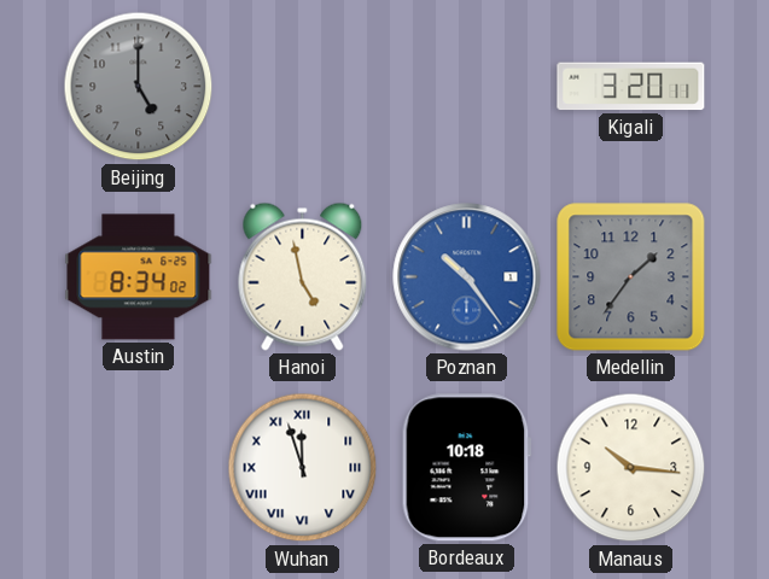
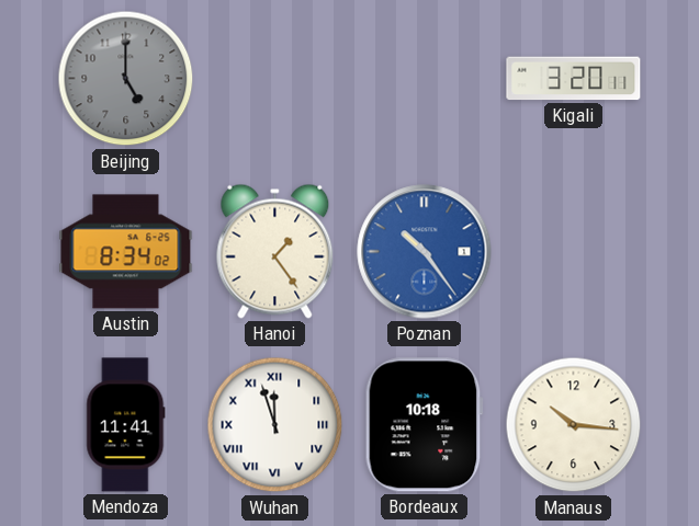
Hanoi: 4:58 -> 1:24 (275, 251)
Medellin: 1:36 -> none (631, 277)
Mendoza: none -> 11:41 (126, 425)
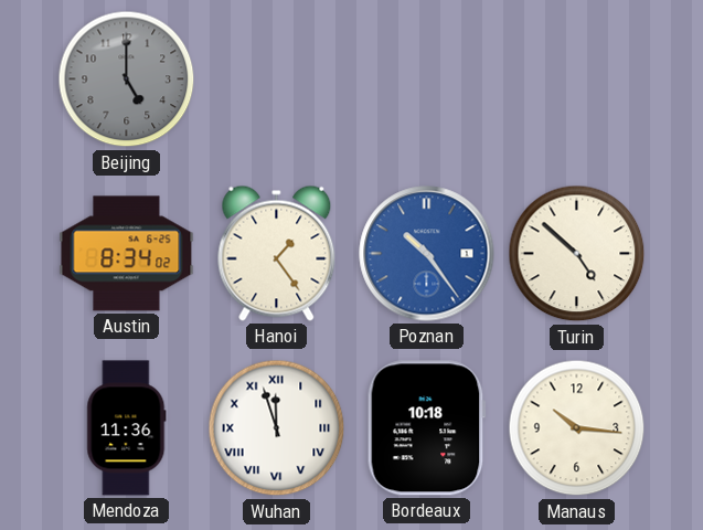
Kigali: 3:20 -> none (574, 79)
Turin: none -> 4:52 (577, 254)
Mendoza: 11:41 -> 11:36 (127, 428)
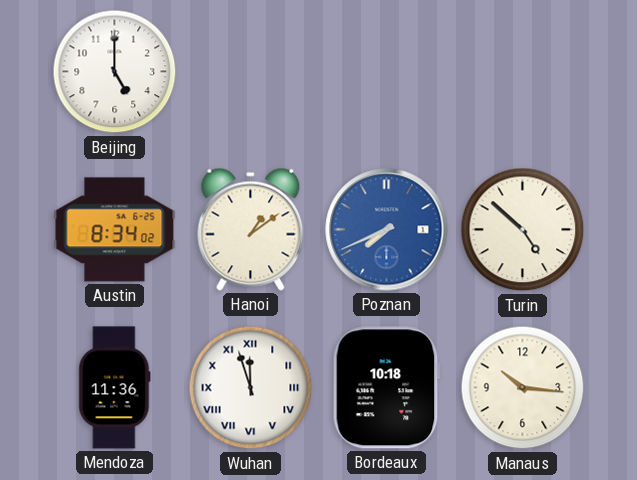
Beijing dial: grey -> white (115, 72)
Hanoi: 1:24 -> 1:09 (251, 229)
Poznan: 10:24 -> 7:41 (387, 230)
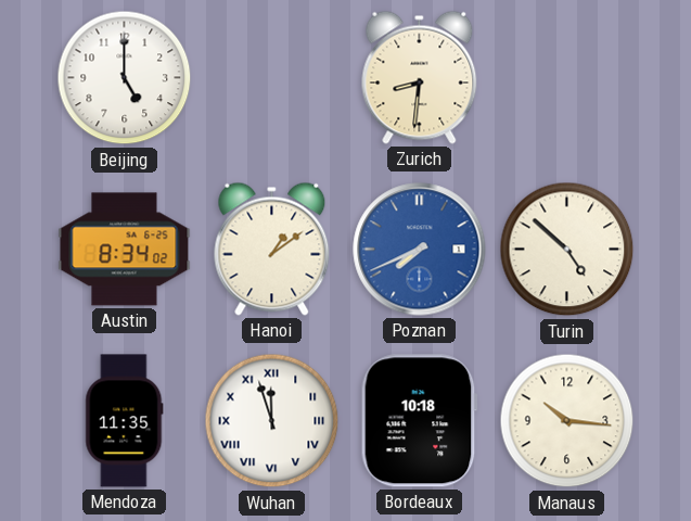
Zurich: none -> 8:31 (420, 77)
Mendoza: 11:36 -> 11:35 (125, 421)
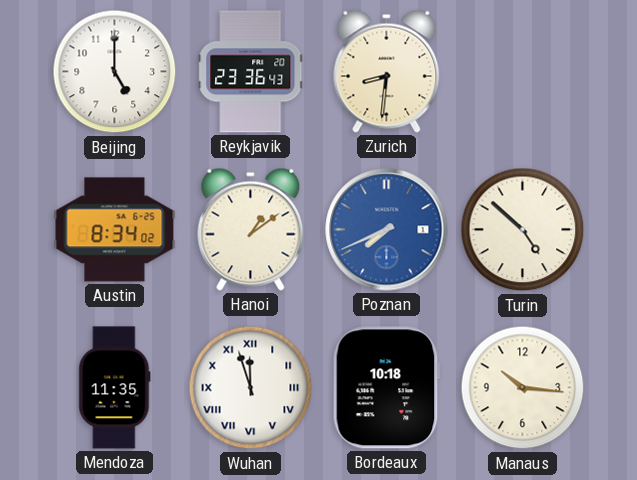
Reykjavik: none -> 23:36 (251, 72)
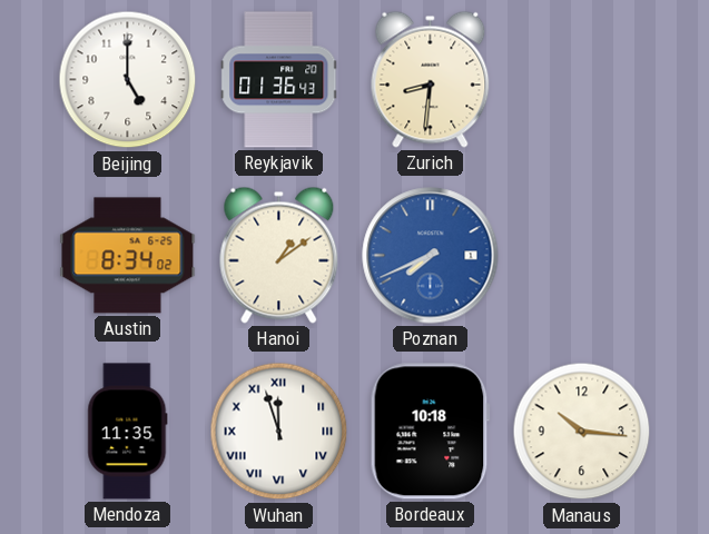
Reykjavik: 23:36 -> 01:36 (279, 80)
Turin: 4:52 -> none (523, 230)
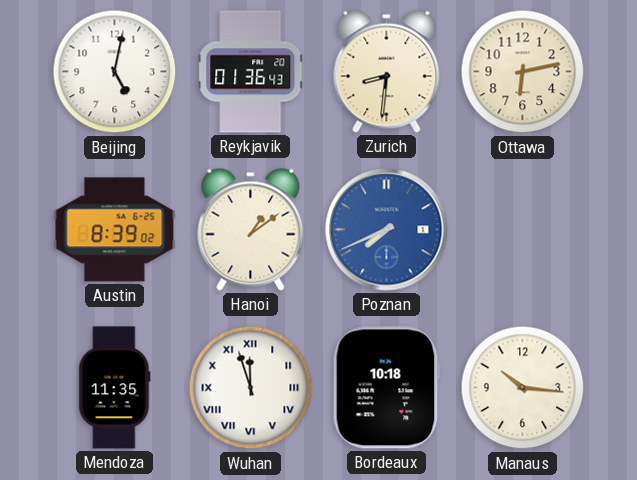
Beijing: 5:00 -> 5:02 (115, 72)
Ottawa: none -> 6:13 (523, 72)
Austin: 8:34 -> 8:39 (115, 230)
